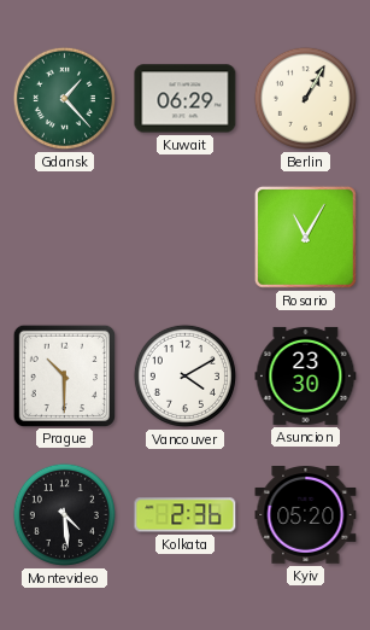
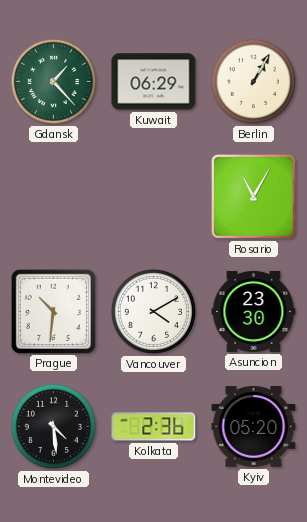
Prague: 10:30 -> 10:31 (53, 311)
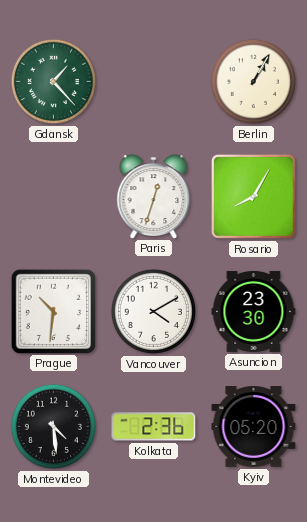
Kuwait: 06:29 -> none (154, 82)
Paris: none -> 12:33 (154, 196)
Rosario: 11:05 -> 8:05 (253, 196)
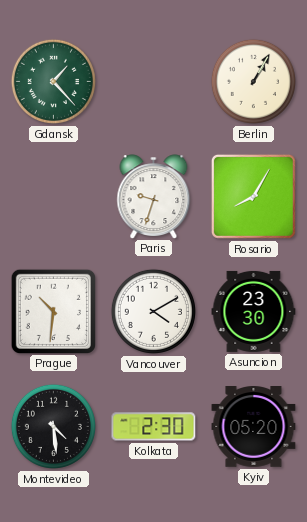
Paris: 12:33 -> 9:33 (154, 196)
Kolkata: 2:36 -> 2:30 (154, 427)
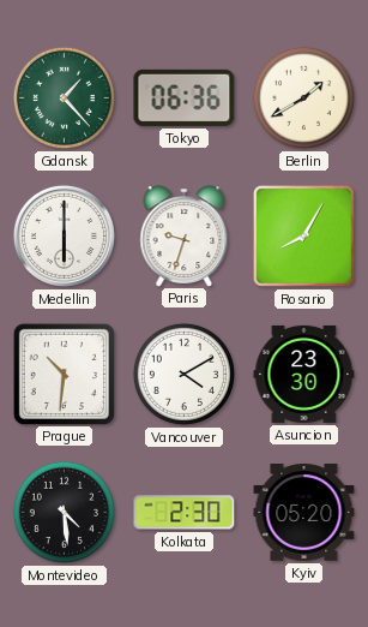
Tokyo: none -> 06:36 (185, 97)
Berlin: 1:05 -> 1:40 (303, 97)
Medellin: none -> 6:00 (64, 235)
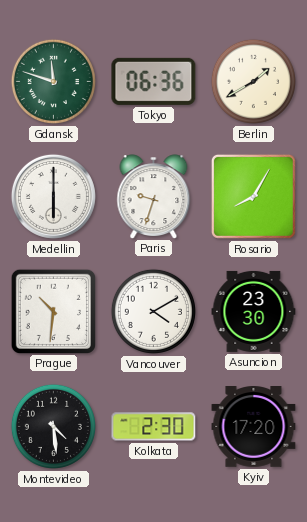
Gdansk: 1:23 -> 11:48 (53, 81)
Kyiv: 05:20 -> 17:20 (254, 427)
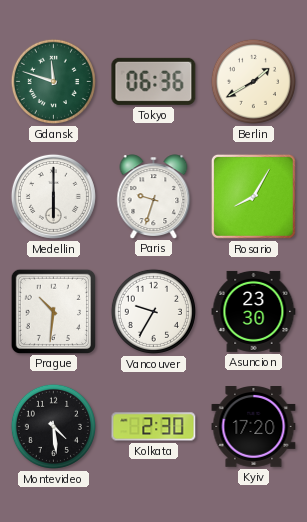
Vancouver: 4:10 -> 9:35 (153, 311)
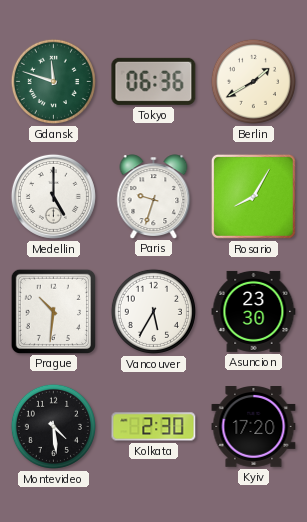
Medellin: 6:00 -> 5:00 (53, 196)
Vancouver: 9:35 -> 5:35 (153, 311)
